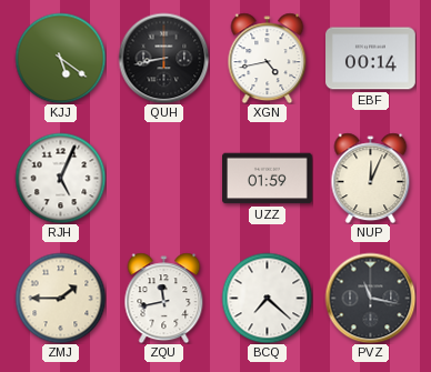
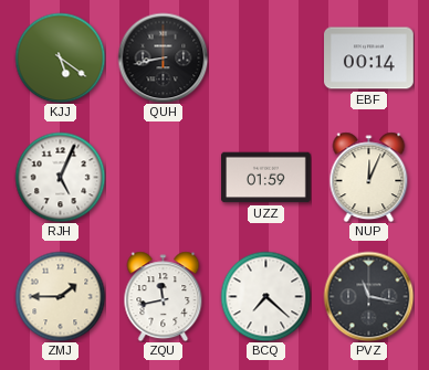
XGN: 4:43 -> none (268, 58)
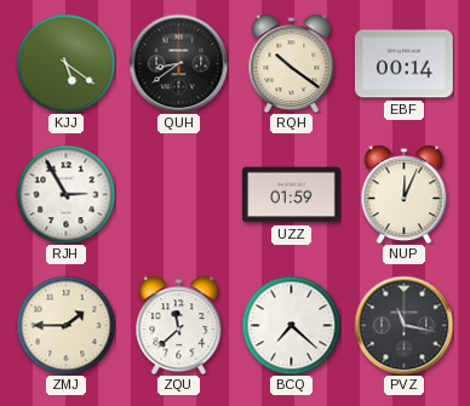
QUH: 8:43 -> 8:39 (178, 63)
RQH: none -> 10:21 (292, 63)
RJH: 5:04 -> 2:55 (65, 194)
ZQU: 11:43 -> 11:38 (179, 325)
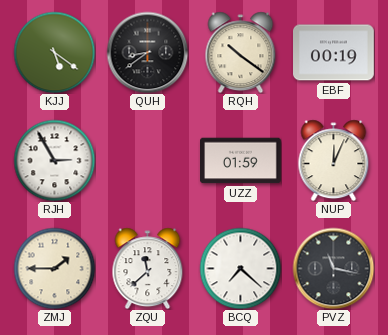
EBF: 00:14 -> 00:19 (334, 53)
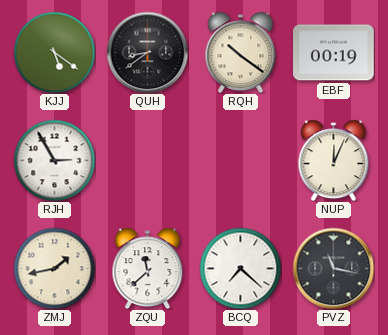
UZZ: 01:59 -> none (241, 161)
ZMJ: 1:45 -> 1:43 (54, 268)
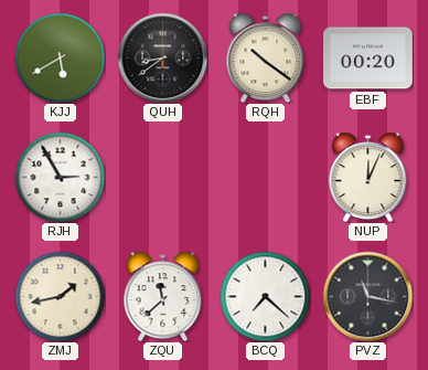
KJJ: 5:21 -> 5:40 (60, 57)
EBF: 00:19 -> 00:20 (368, 59)
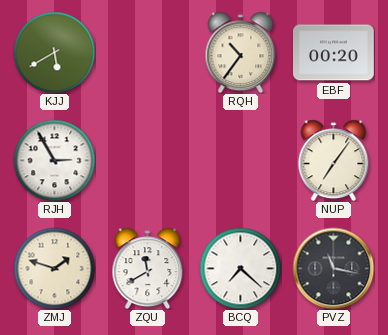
QUH: 8:39 -> none (162, 57)
RQH: 10:21 -> 10:36 (241, 52)
NUP: 12:04 -> 7:06 (334, 160)
ZMJ: 1:43 -> 1:48 (54, 268)
ZQU: 11:38 -> 11:40 (148, 268)
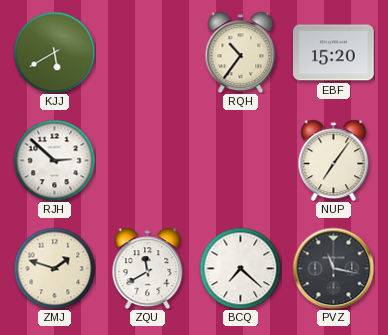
EBF: 00:20 -> 15:20 (334, 53)
RJH: 2:55 -> 2:52 (54, 160)
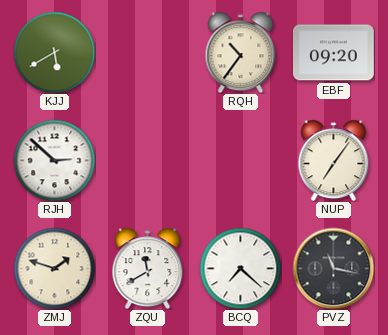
EBF: 15:20 -> 09:20 (334, 53)
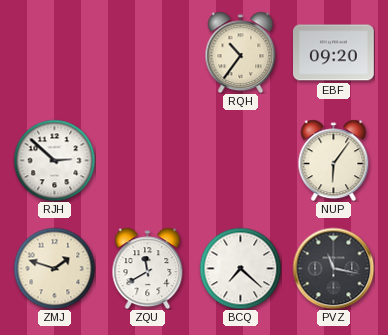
KJJ: 5:40 -> none (54, 52)
NUP: 7:06 -> 6:06 (334, 160)
